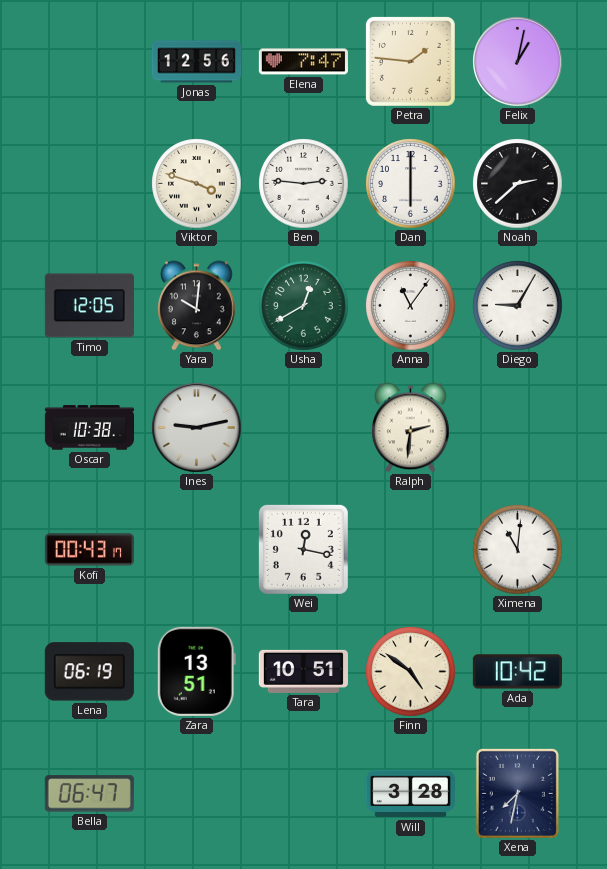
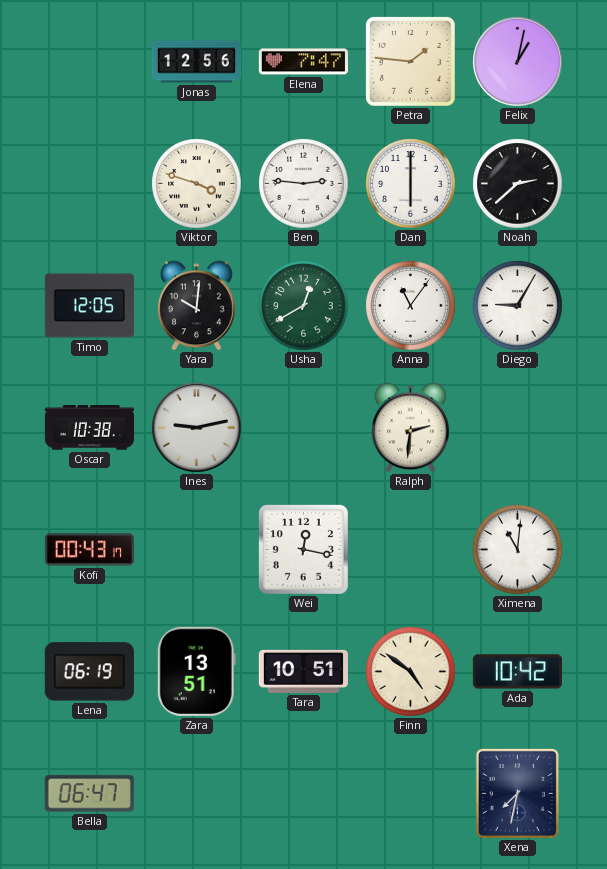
Will: 3:28 -> none (410, 794)
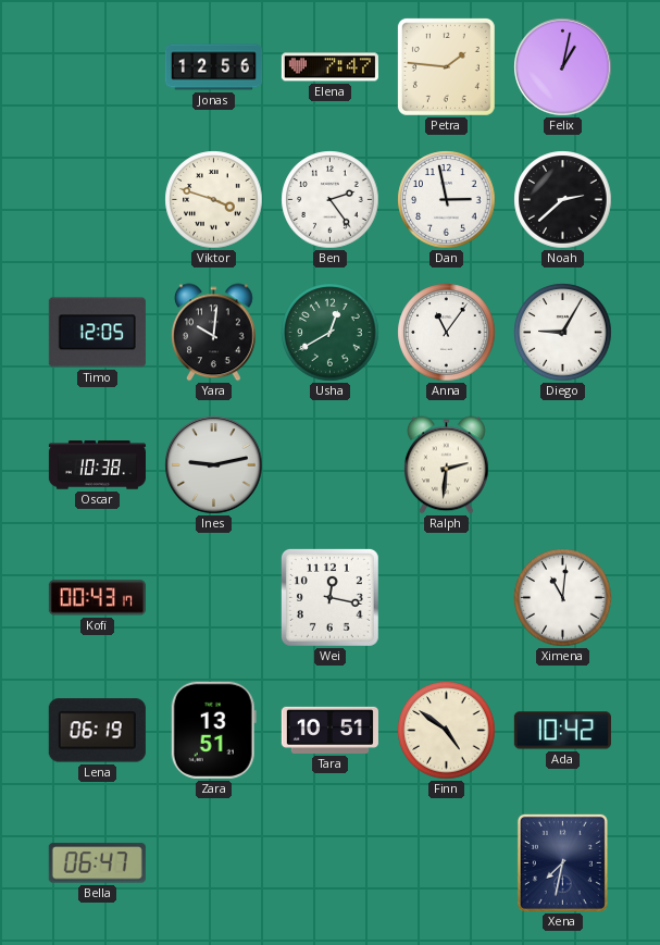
Ben: 2:46 -> 2:24 (331, 200)
Dan: 6:00 -> 2:58 (447, 200)
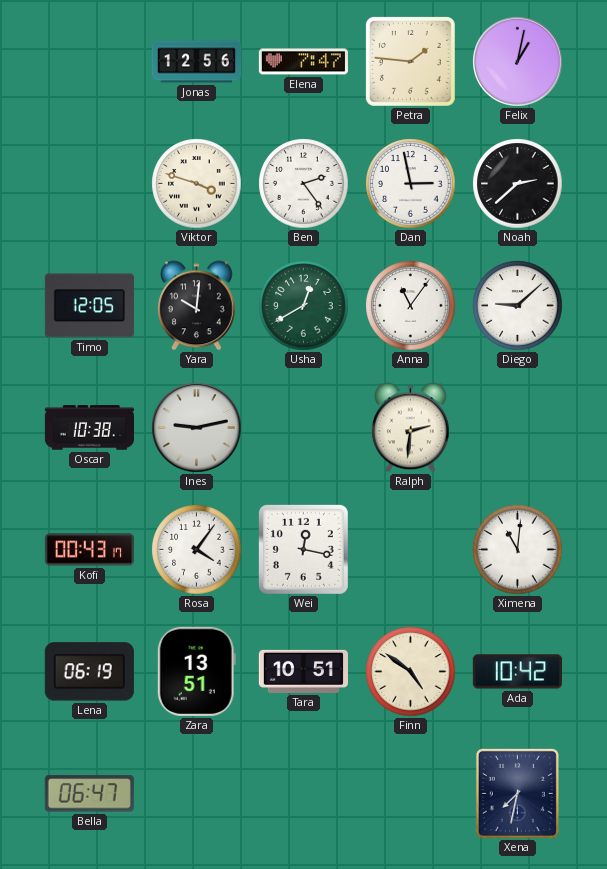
Diego: 9:05 -> 9:08 (518, 306)
Rosa: none -> 4:06 (197, 550)
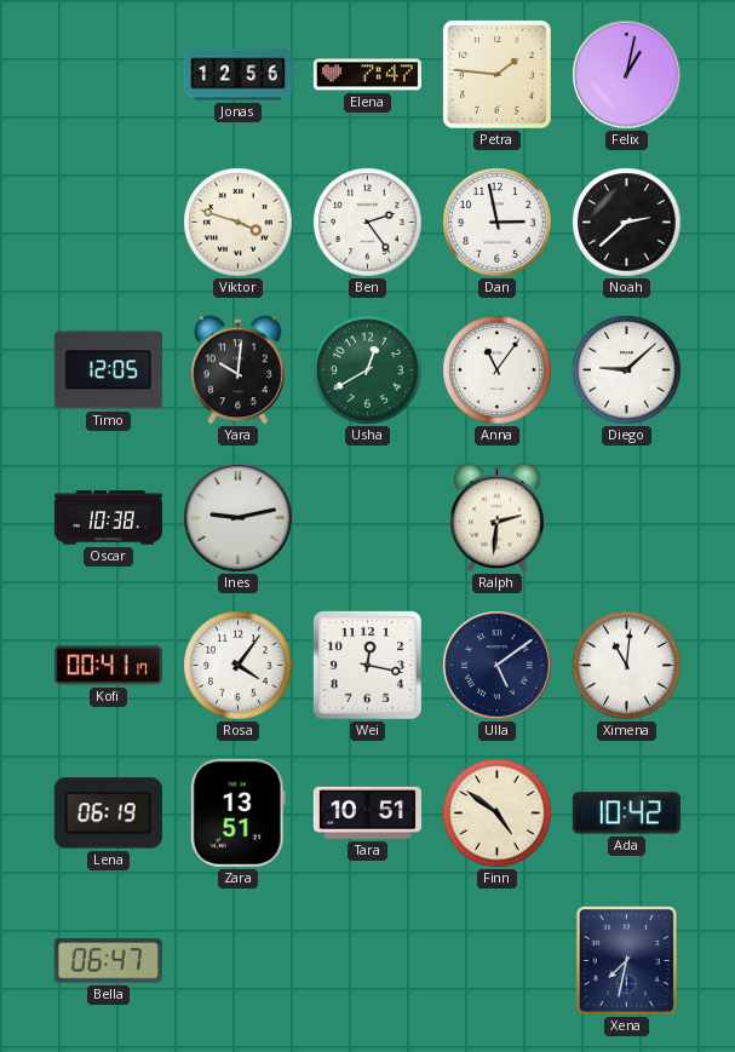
Kofi: 00:43 -> 00:41 (108, 666)
Ulla: none -> 5:09 (498, 666)
